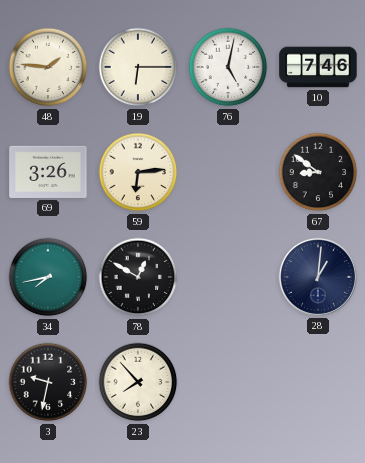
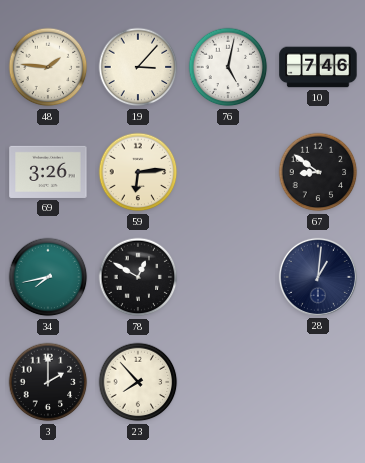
19: 6:15 -> 3:07 (138, 67)
3: 9:32 -> 2:00 (48, 382)
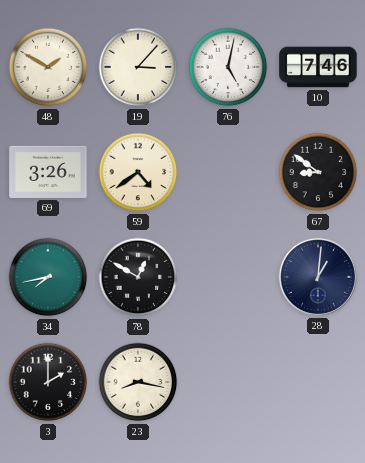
48: 1:46 -> 1:50 (48, 67)
59: 6:14 -> 4:39 (138, 172)
23: 7:53 -> 8:17 (138, 382)
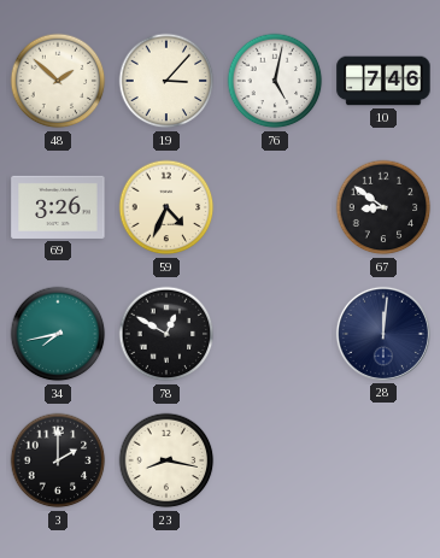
48: 1:50 -> 1:52 (58, 81)
59: 4:39 -> 4:34 (166, 207)
28: 1:01 -> 12:01 (383, 334)
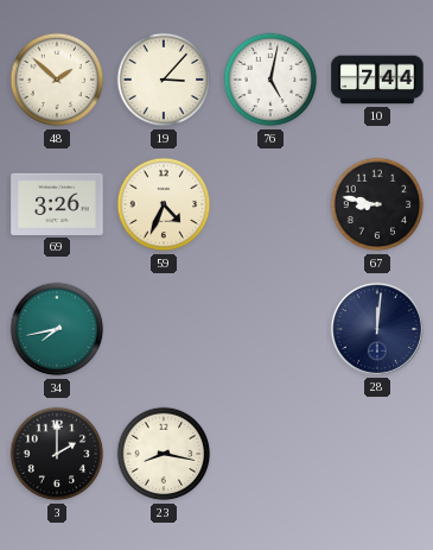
10: 7:46 -> 7:44 (377, 80)
67: 8:51 -> 8:47 (377, 204)
78: 12:50 -> none (166, 334)
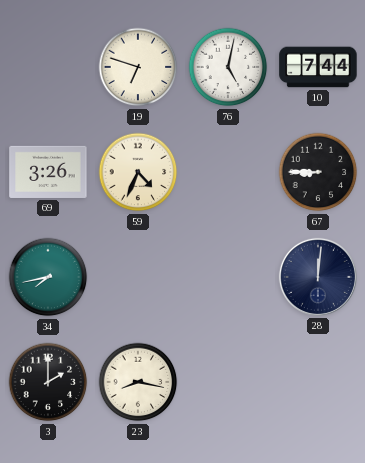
48: 1:52 -> none (57, 80)
19: 3:07 -> 6:48 (138, 67)
67: 8:47 -> 8:45 (318, 172)
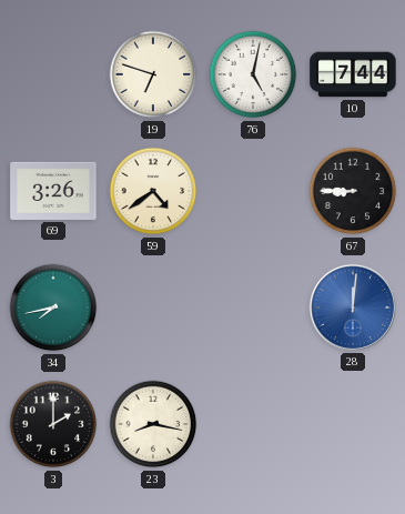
59: 4:34 -> 4:39 (153, 191)
28 dial: navy -> blue (353, 308)
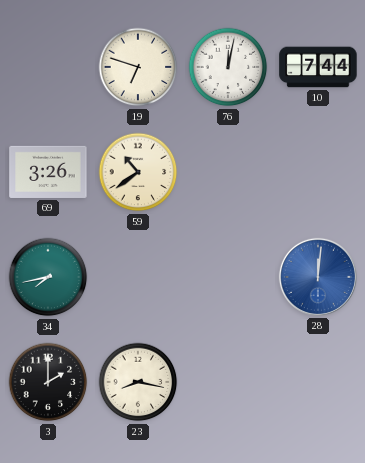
76: 5:02 -> 12:02 (228, 67)
59: 4:39 -> 10:39 (138, 172)
67: 8:45 -> none (353, 191)
